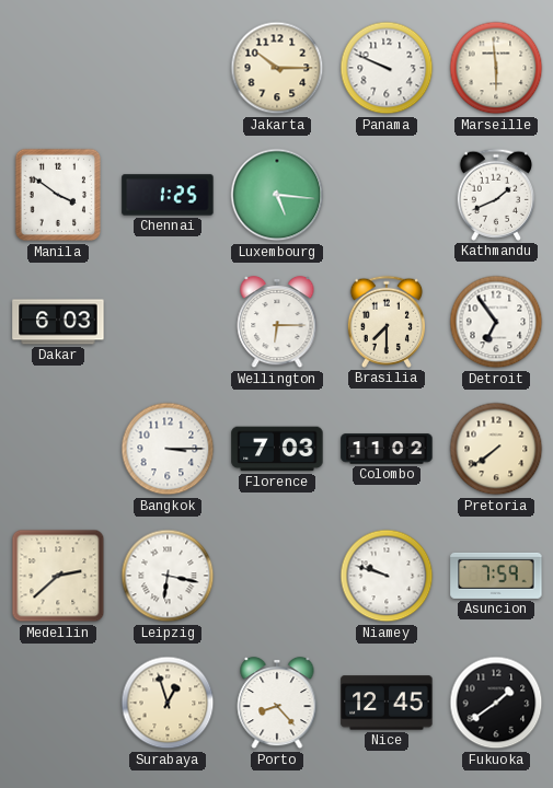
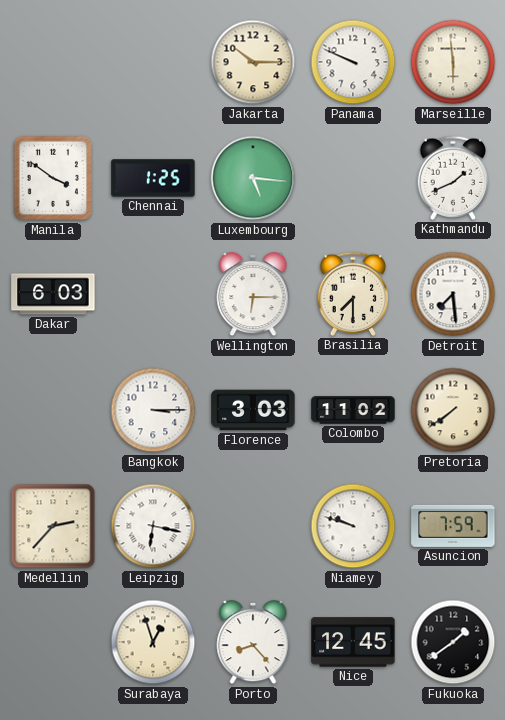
Detroit: 6:54 -> 7:29 (453, 294)
Florence: 7:03 -> 3:03 (253, 410)
Medellin: 2:38 -> 2:37 (53, 526)
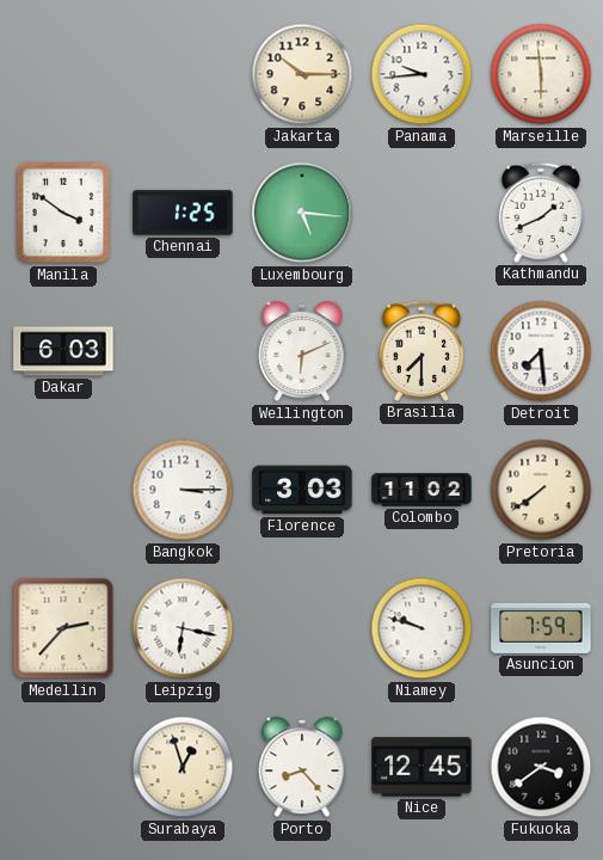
Panama: 9:49 -> 9:44 (422, 74)
Wellington: 6:15 -> 6:11 (302, 351)
Fukuoka: 1:39 -> 3:39 (541, 767)
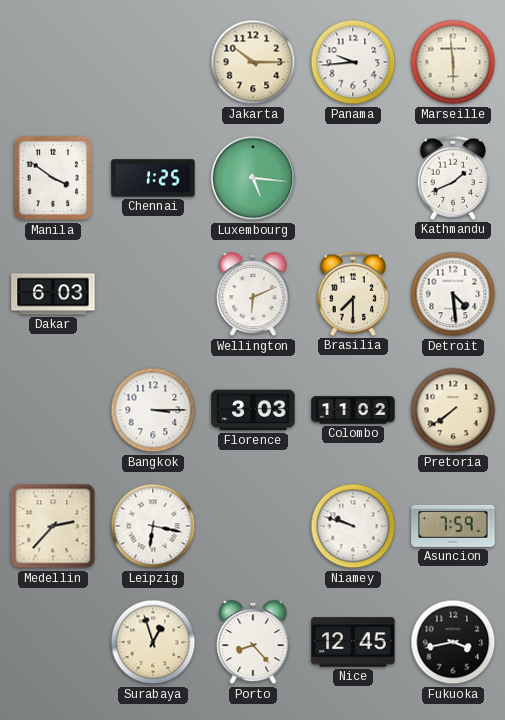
Detroit: 7:29 -> 4:29 (453, 294)
Fukuoka: 3:39 -> 3:43 (453, 642)
